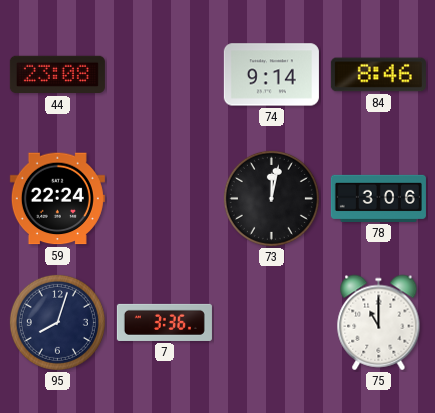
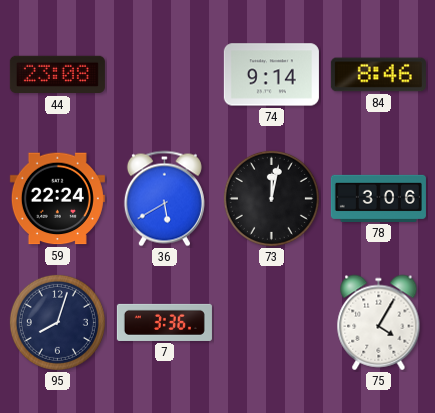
36: none -> 5:40 (164, 199)
75: 11:00 -> 4:05 (379, 323)
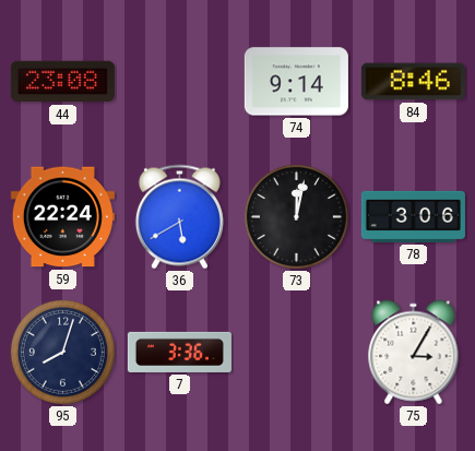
75: 4:05 -> 3:05 (414, 353)
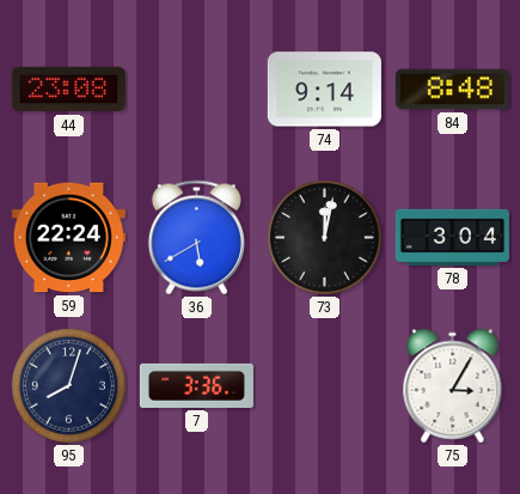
84: 8:46 -> 8:48 (452, 90)
78: 3:06 -> 3:04 (452, 237)
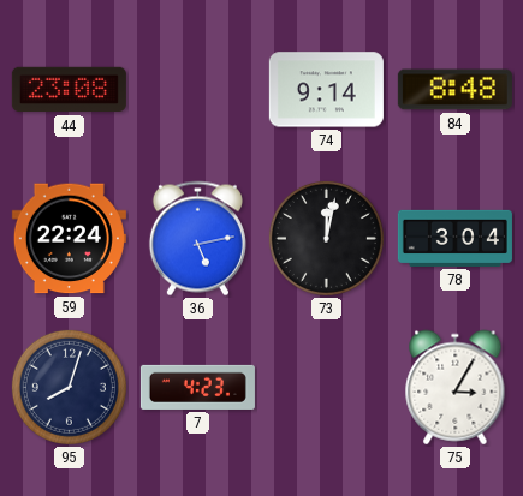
36: 5:40 -> 5:13 (197, 239)
7: 3:36 -> 4:23 (197, 387)
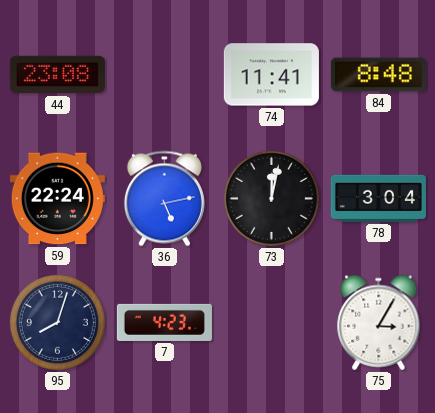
74: 9:14 -> 11:41 (271, 75)
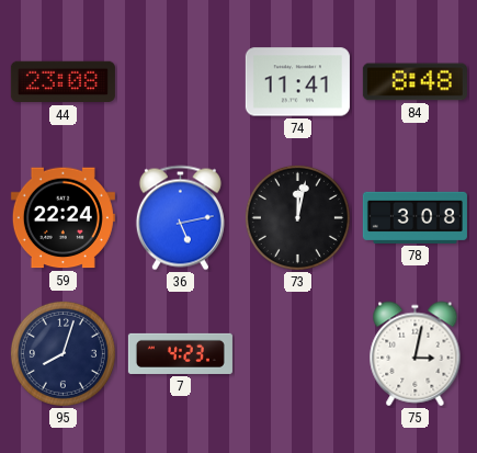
78: 3:04 -> 3:08 (414, 217)
75: 3:05 -> 3:02 (416, 354)
